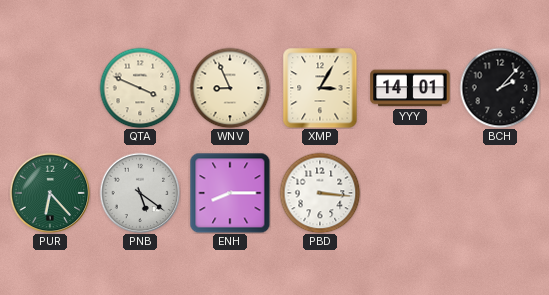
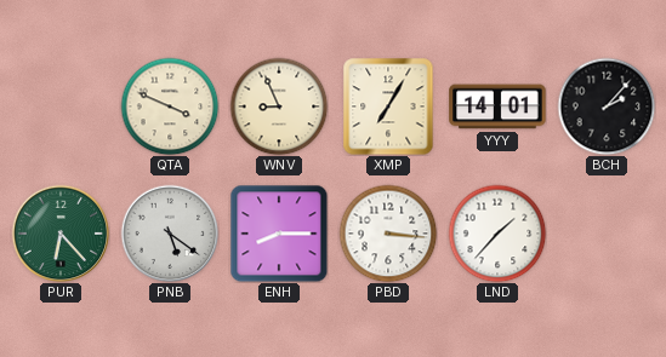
XMP: 3:05 -> 7:05 (388, 106)
LND: none -> 1:37 (497, 234)
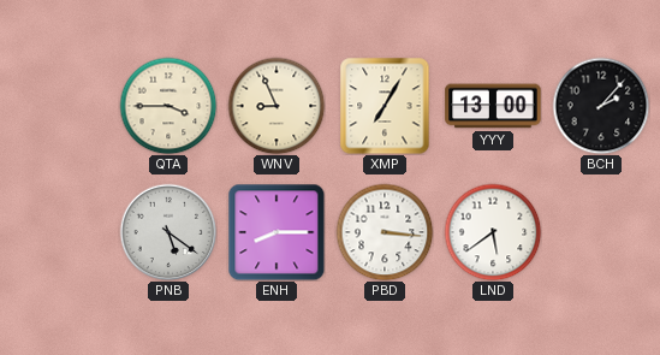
QTA: 3:49 -> 3:45 (168, 106)
YYY: 14:01 -> 13:00 (493, 106)
PUR: 6:23 -> none (61, 234)
LND: 1:37 -> 5:39 (493, 232)
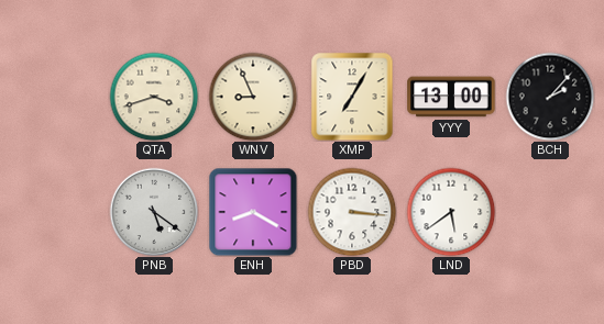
QTA: 3:45 -> 3:42 (154, 97)
ENH: 8:15 -> 8:20 (253, 212)
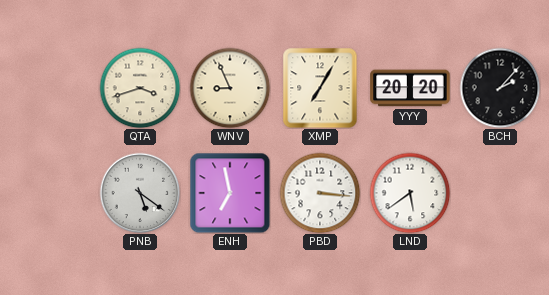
YYY: 13:00 -> 20:20 (410, 88)
ENH: 8:20 -> 6:58 (230, 193)
